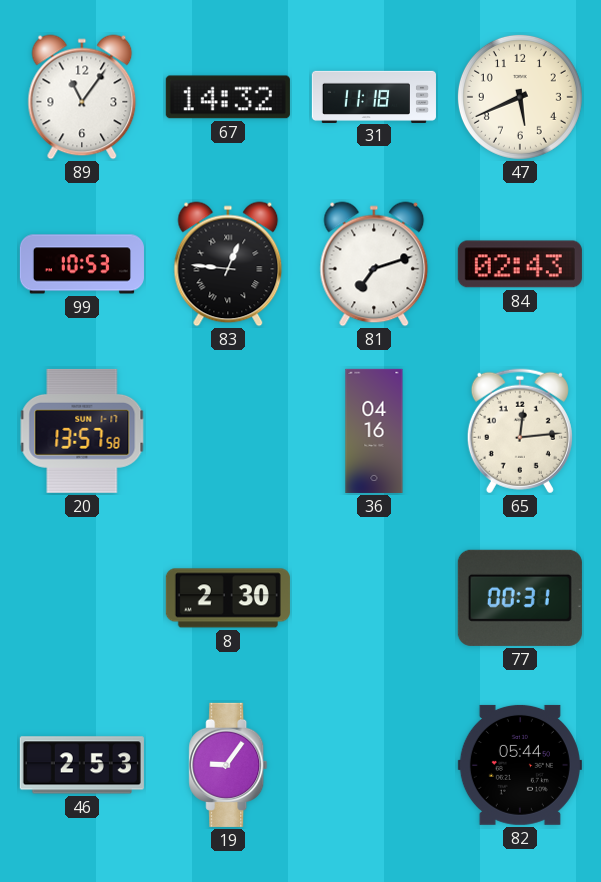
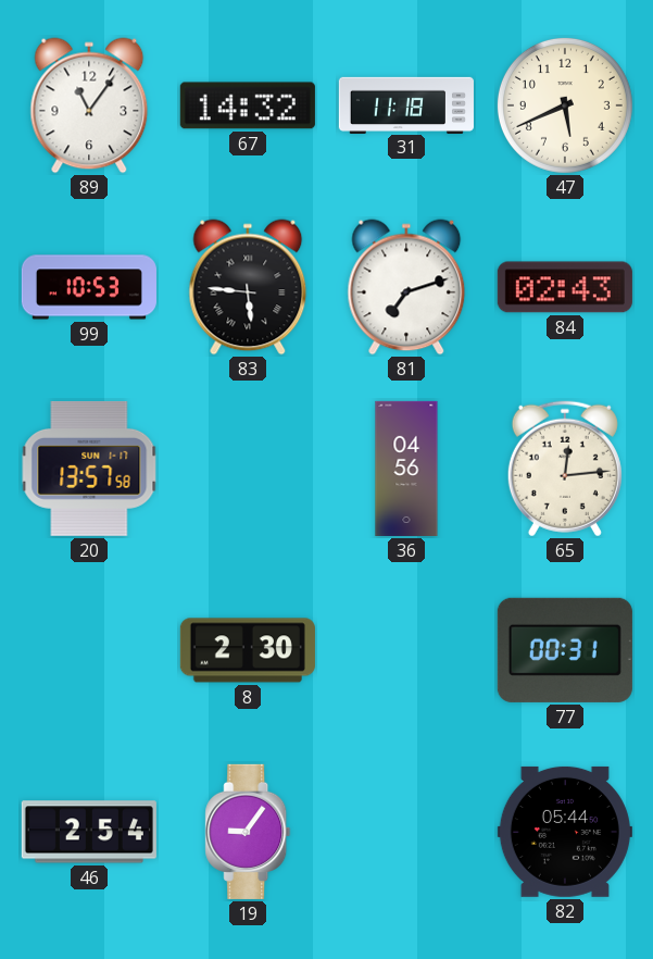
83: 12:46 -> 5:46 (248, 287)
36: 04:16 -> 04:56 (406, 469)
46: 2:53 -> 2:54 (89, 832)
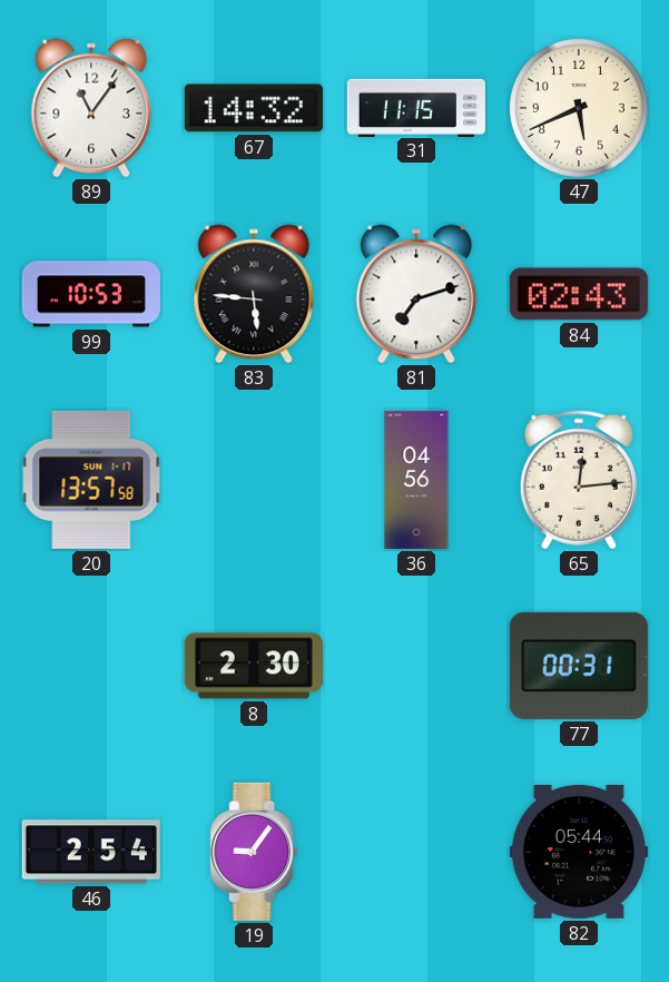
31: 11:18 -> 11:15 (416, 107)
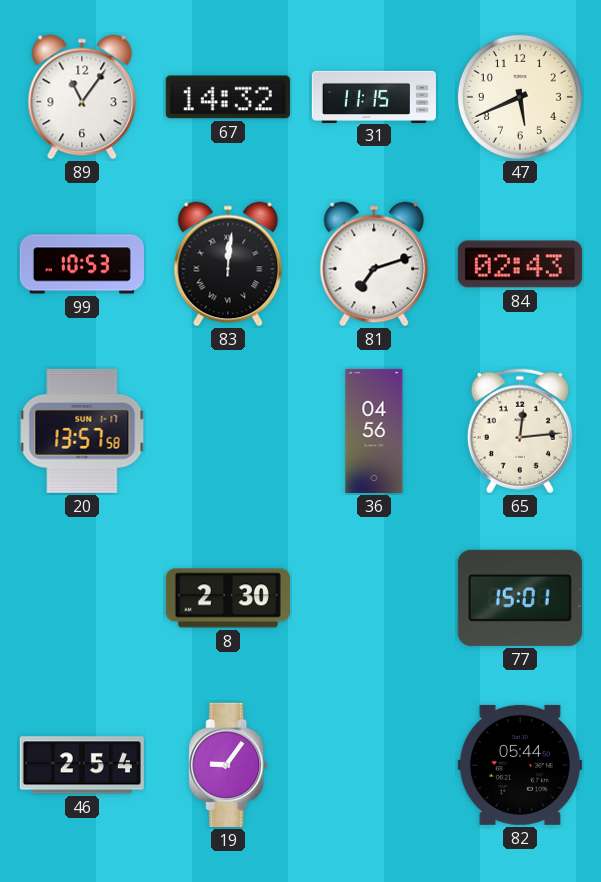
83: 5:46 -> 12:01 (228, 264)
77: 00:31 -> 15:01 (520, 598)
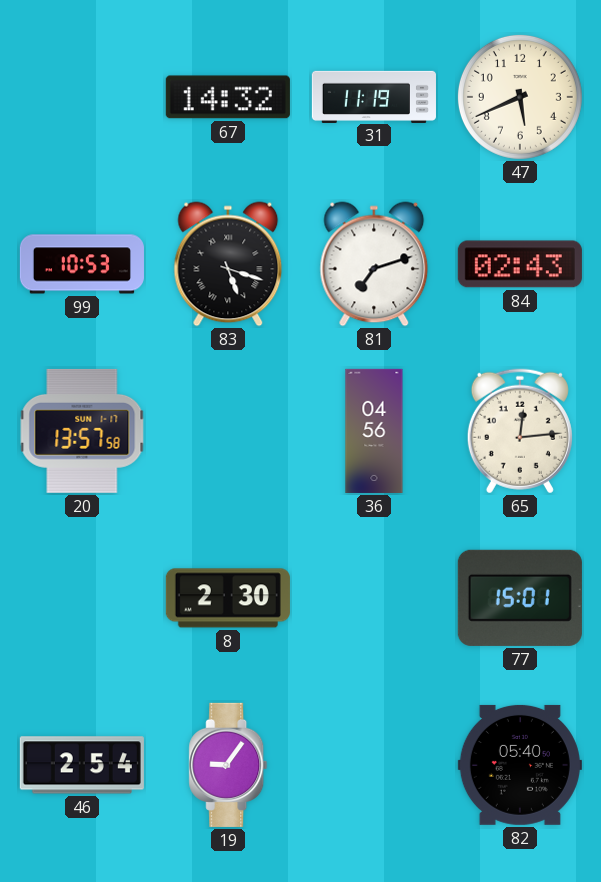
89: 11:06 -> none (82, 97)
31: 11:15 -> 11:19 (374, 96)
83: 12:01 -> 5:18 (228, 264)
82: 05:44 -> 05:40 (520, 765)
